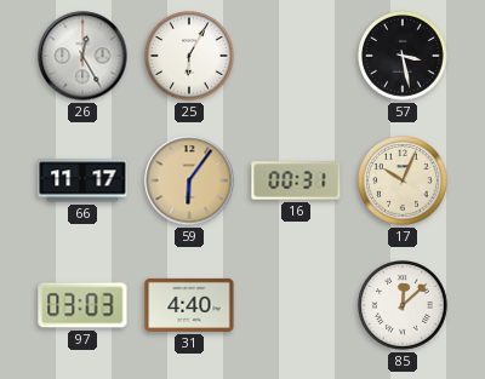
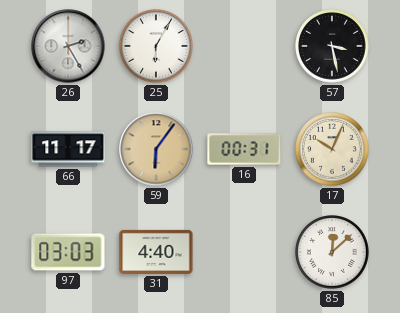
26: 12:25 -> 2:25 (68, 46)
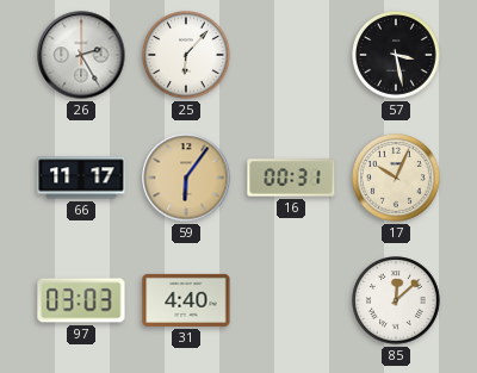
25: 6:05 -> 6:07 (187, 56)
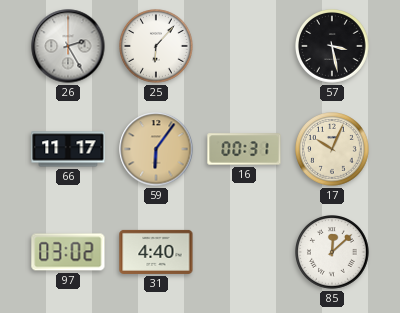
97: 03:03 -> 03:02 (68, 252)
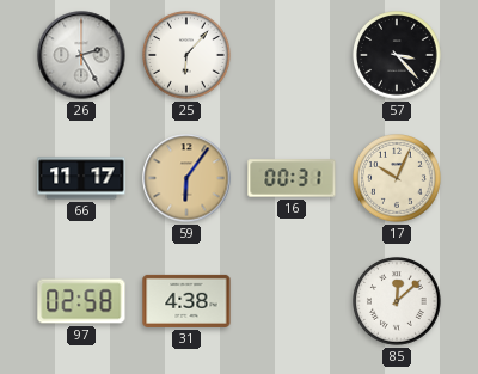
57: 3:28 -> 3:23 (398, 56)
97: 03:02 -> 02:58 (81, 301)
31: 4:40 -> 4:38 (186, 301)
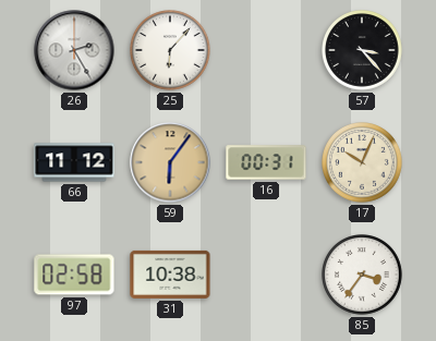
66: 11:17 -> 11:12 (74, 162)
31: 4:38 -> 10:38 (170, 275)
85: 12:08 -> 3:36 (363, 276)
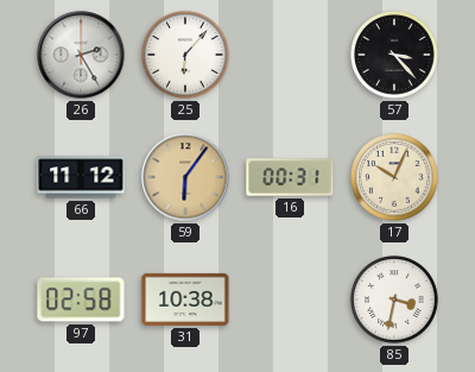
85: 3:36 -> 3:32 (395, 301)
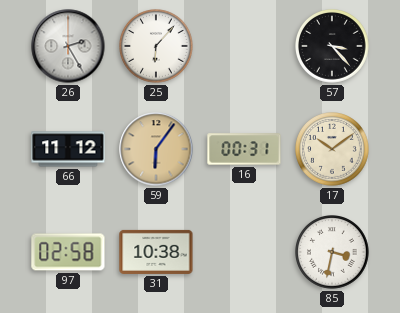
17: 10:04 -> 10:09 (333, 150)
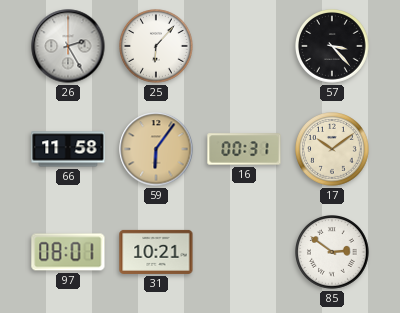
66: 11:12 -> 11:58 (68, 149)
97: 02:58 -> 08:01 (68, 252)
31: 10:38 -> 10:21 (156, 252)
85: 3:32 -> 2:51 (333, 253)
